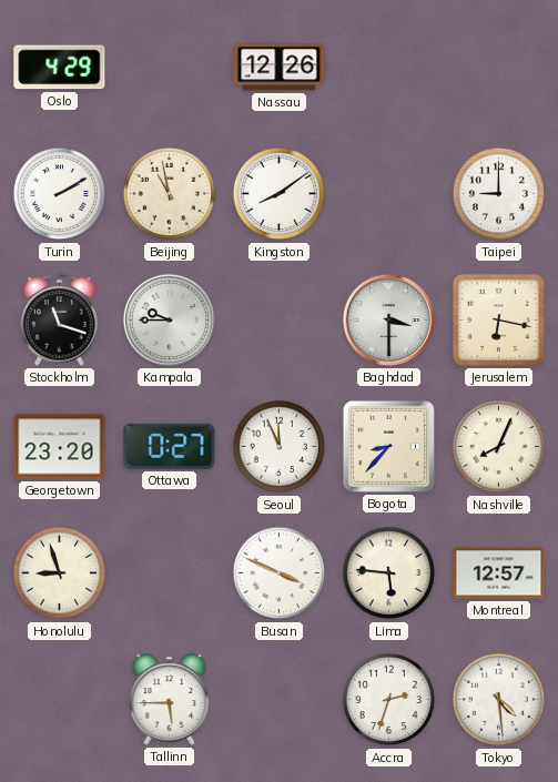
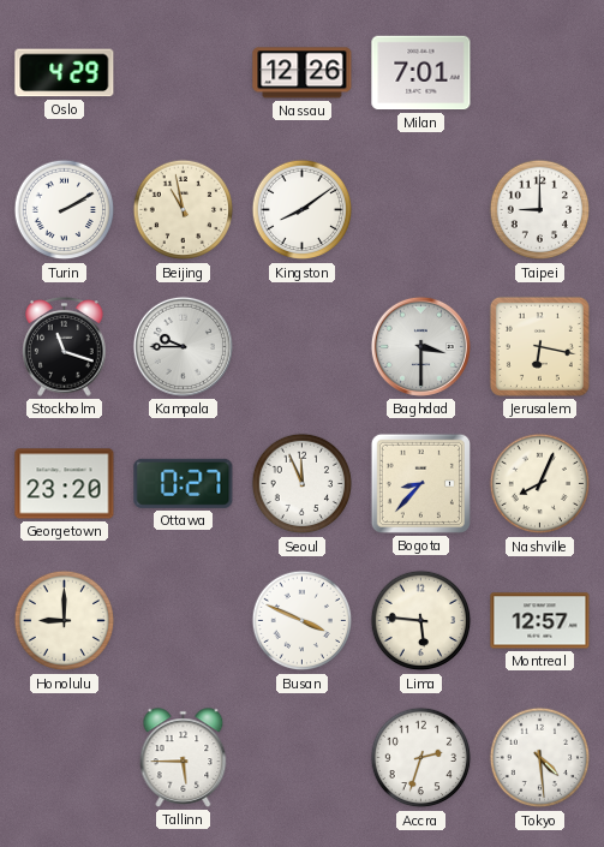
Milan: none -> 7:01 (421, 73)
Honolulu: 8:57 -> 9:00 (65, 621)
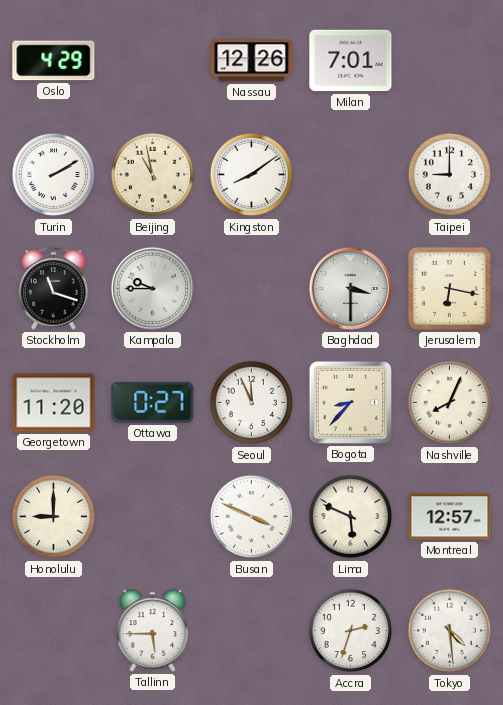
Georgetown: 23:20 -> 11:20 (54, 403)
Lima: 5:46 -> 5:49 (351, 517)
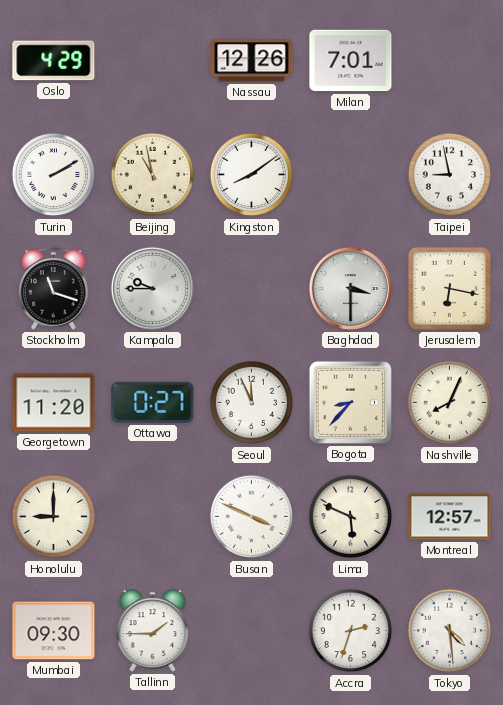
Taipei: 9:00 -> 8:58 (450, 175)
Mumbai: none -> 09:30 (54, 631)
Tallinn: 5:45 -> 1:45 (153, 631)
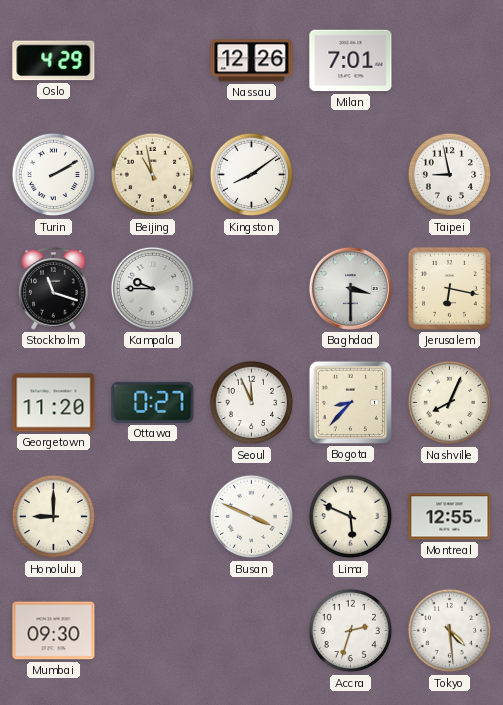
Montreal: 12:57 -> 12:55 (450, 517)
Tallinn: 1:45 -> none (153, 631)
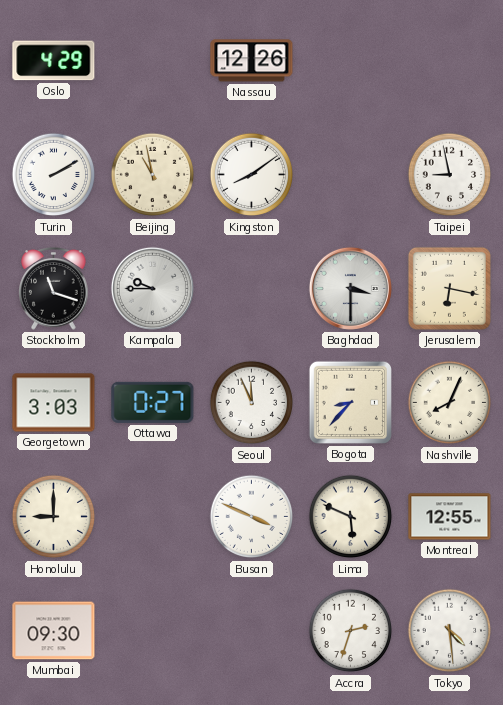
Milan: 7:01 -> none (351, 61)
Georgetown: 11:20 -> 3:03 (54, 403)
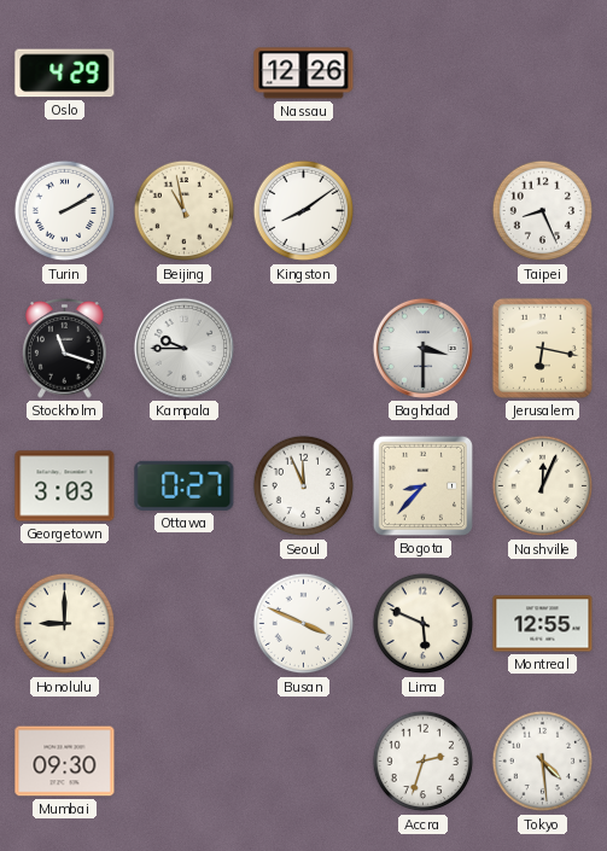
Taipei: 8:58 -> 8:26 (543, 211)
Nashville: 8:04 -> 12:04 (543, 486)
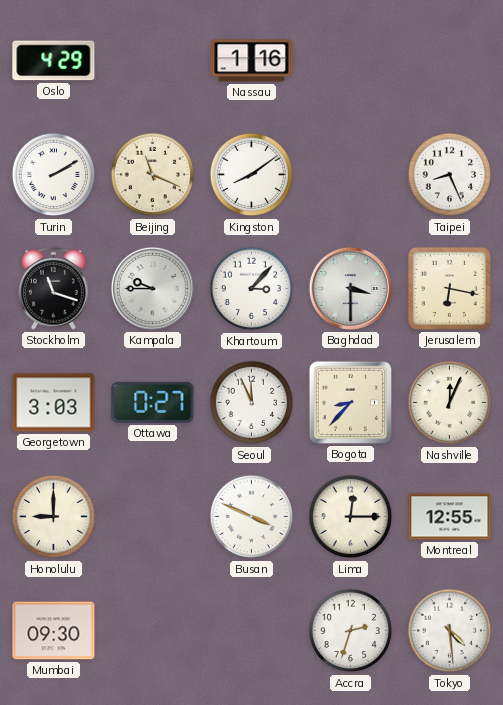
Nassau: 12:26 -> 1:16 (252, 61)
Beijing: 10:58 -> 11:19 (153, 175)
Khartoum: none -> 3:07 (252, 289)
Lima: 5:49 -> 12:15 (351, 517)
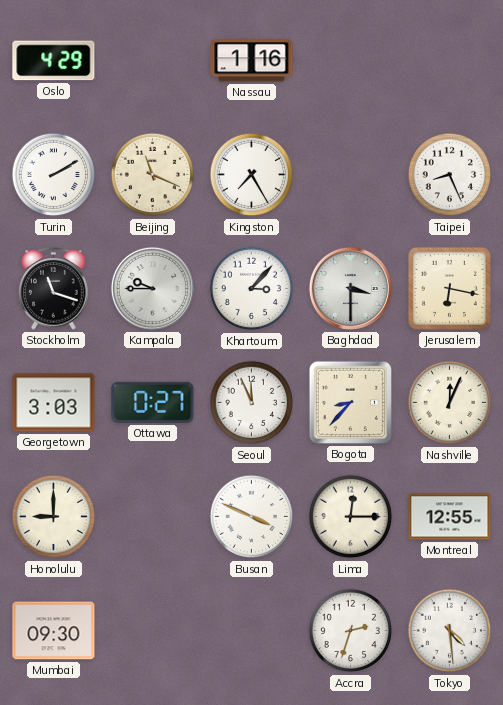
Kingston: 8:09 -> 7:25 (252, 175)
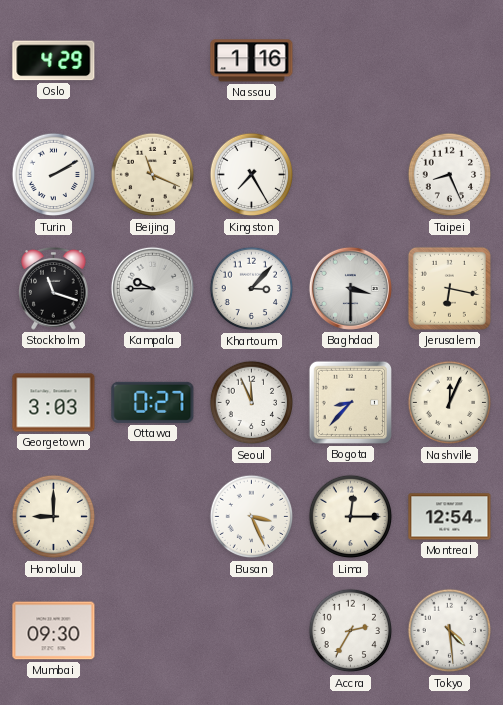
Busan: 3:49 -> 3:26 (252, 517)
Montreal: 12:55 -> 12:54 (450, 517)
Accra: 2:33 -> 2:35 (351, 631)
